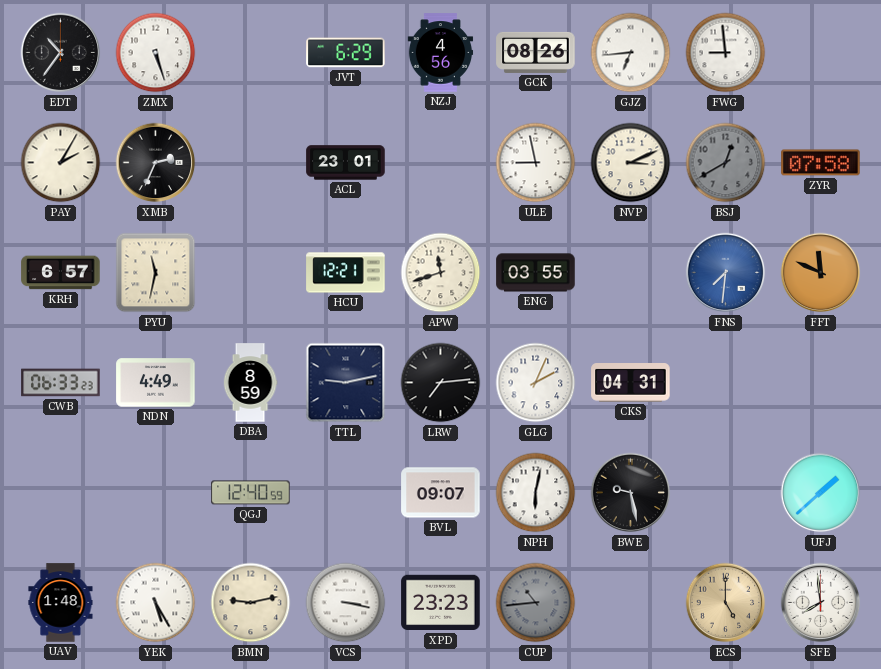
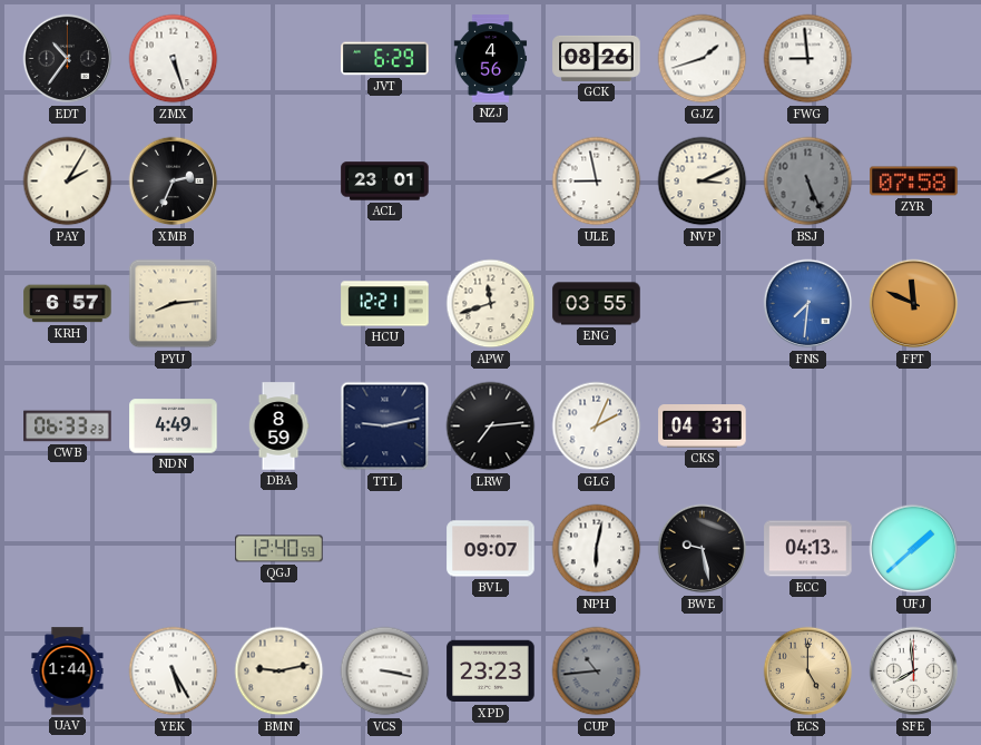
GJZ: 6:44 -> 1:42 (703, 59)
BSJ: 12:40 -> 5:26 (808, 182)
PYU: 11:32 -> 8:14 (174, 304)
ECC: none -> 04:13 (808, 549)
UAV: 1:48 -> 1:44 (68, 672)
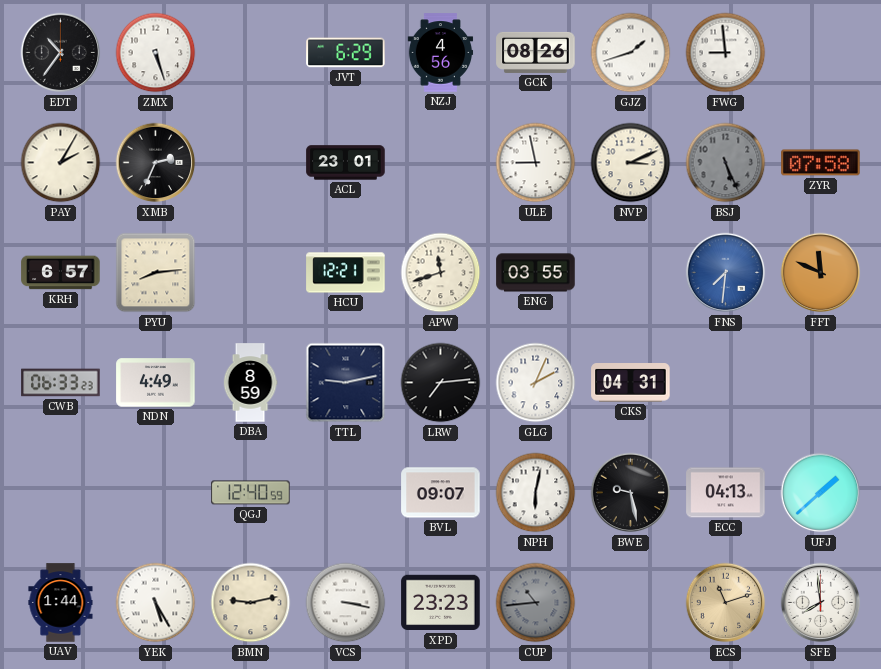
ECS: 5:00 -> 11:12 (726, 603)
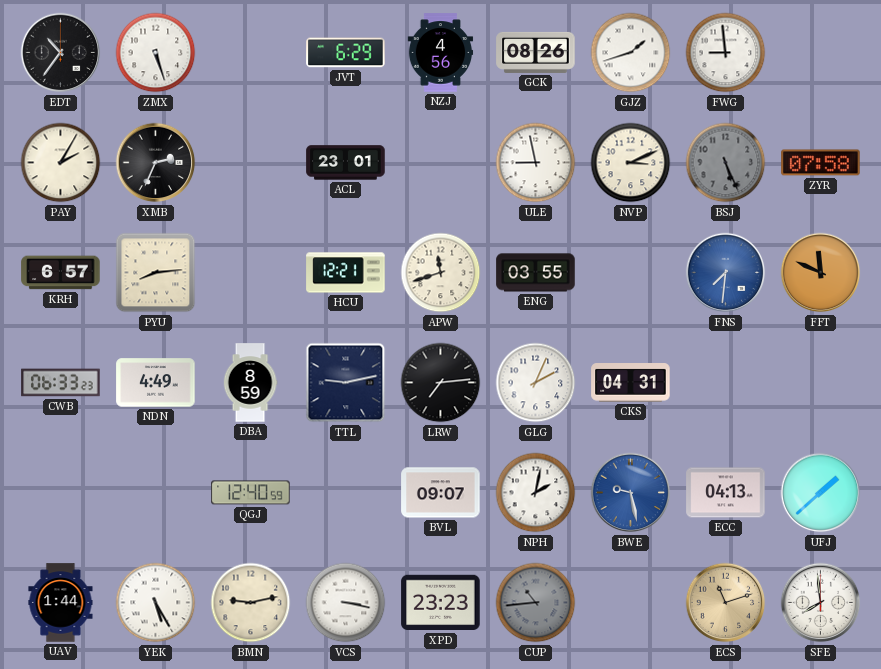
NPH: 6:02 -> 2:02 (536, 493)
BWE dial: black -> blue (631, 493)
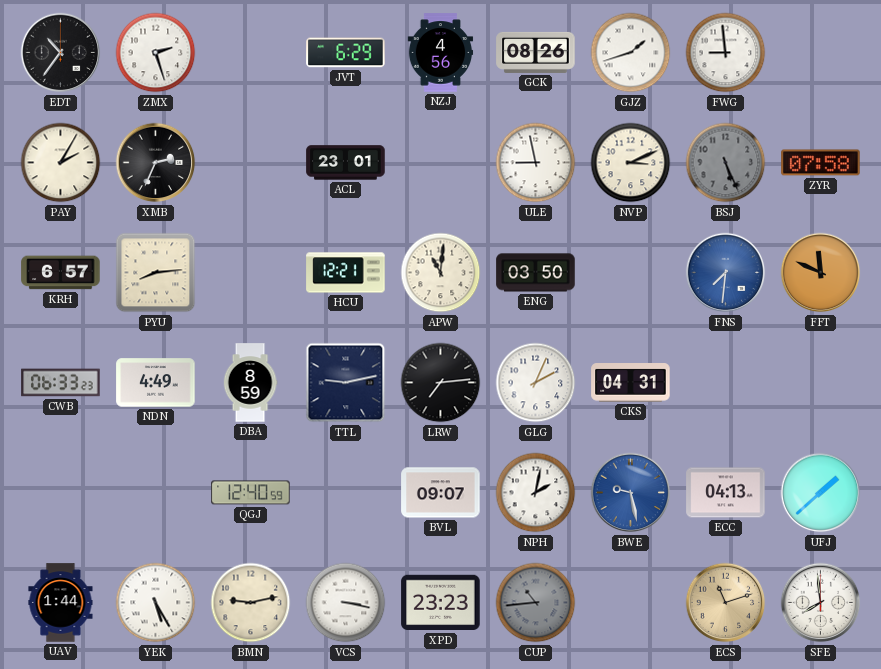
ZMX: 5:27 -> 2:27 (156, 53)
APW: 11:42 -> 11:01 (441, 273)
ENG: 03:55 -> 03:50 (536, 273)
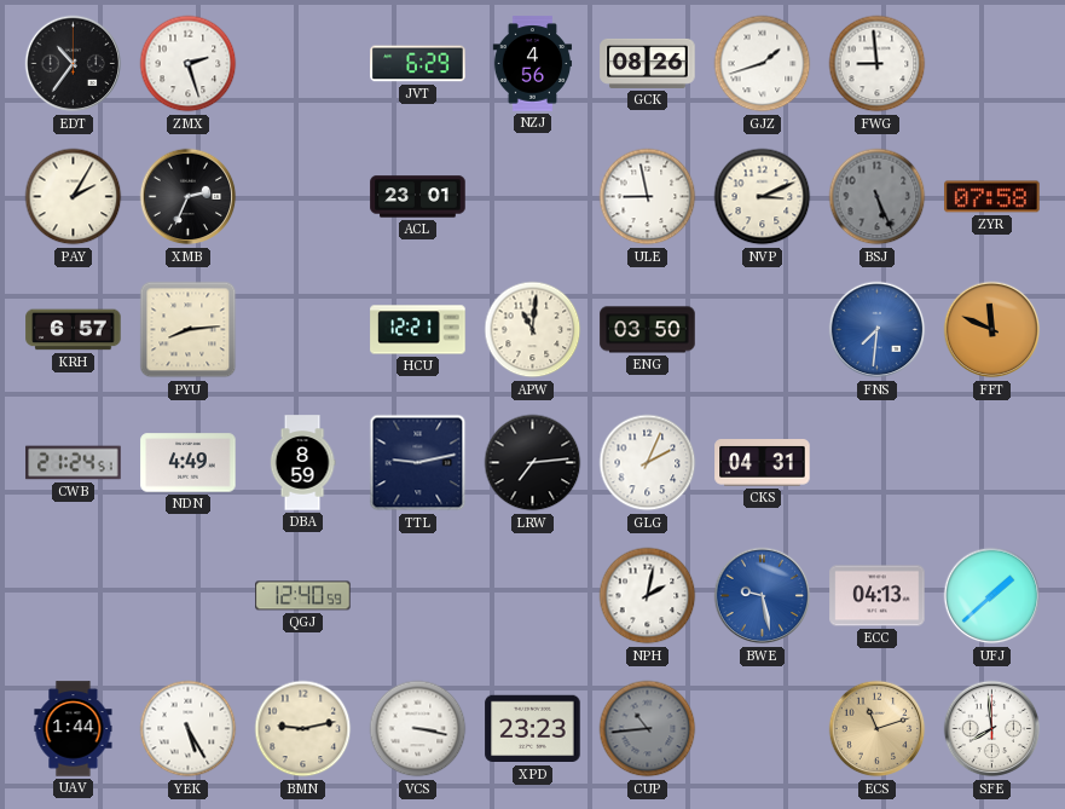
CWB: 06:33 -> 21:24 (74, 463)
BVL: 09:07 -> none (441, 493)
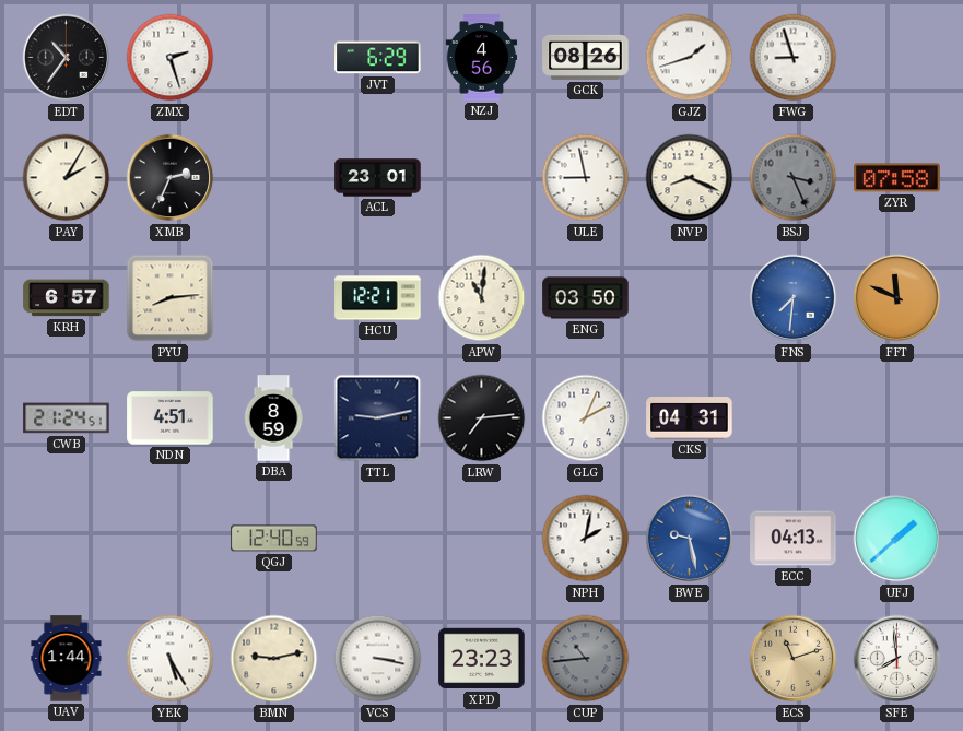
FWG: 8:59 -> 8:57 (794, 58)
NVP: 3:11 -> 8:19 (690, 178)
BSJ: 5:26 -> 3:26 (794, 178)
NDN: 4:49 -> 4:51 (171, 418)
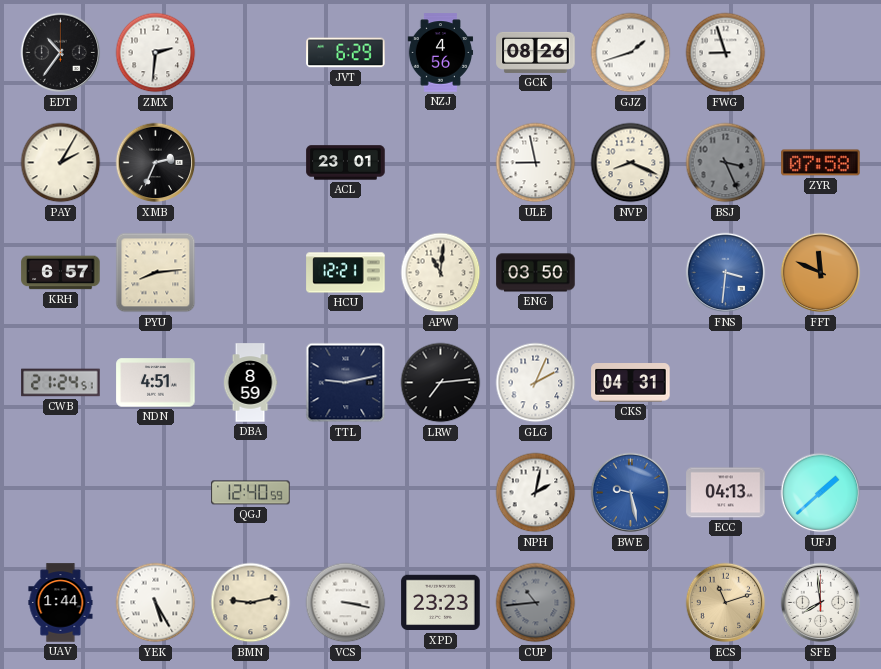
ZMX: 2:27 -> 2:31 (156, 53)
FNS: 7:31 -> 3:31 (726, 273)
